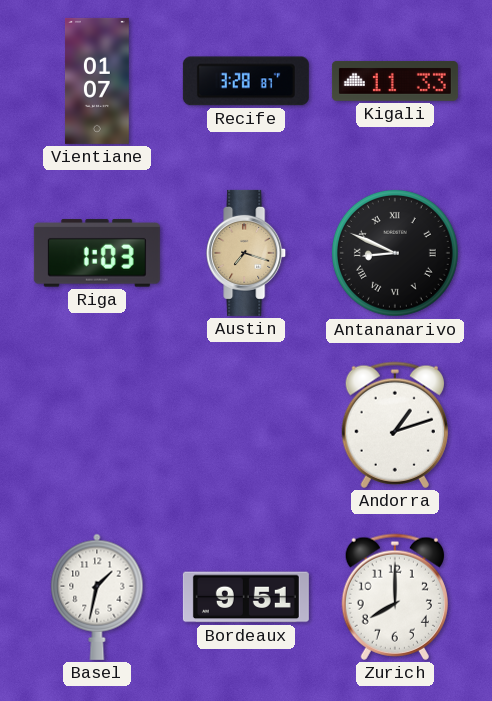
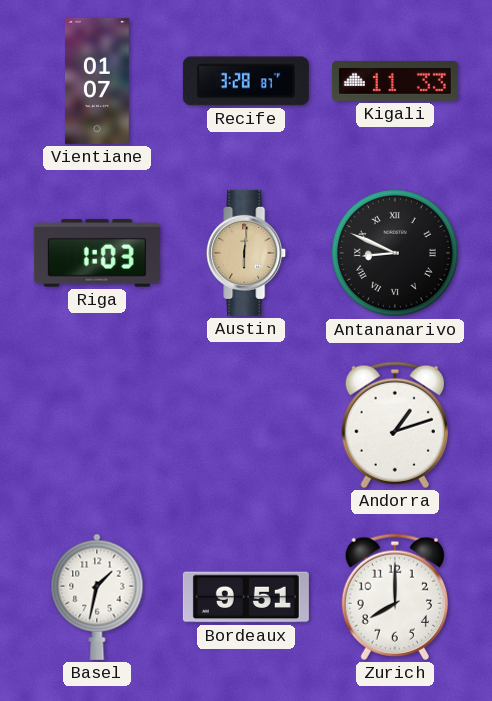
Austin: 7:18 -> 6:01 (247, 253)
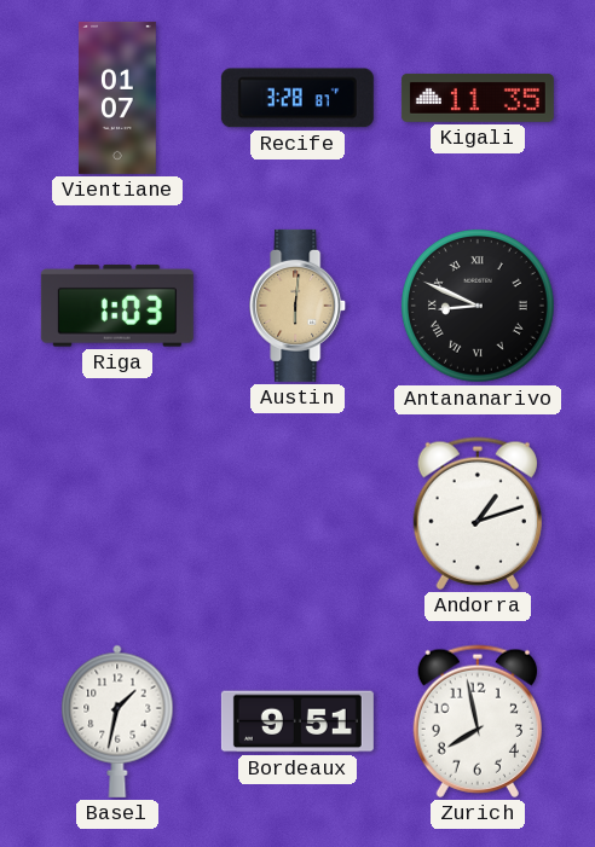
Kigali: 11:33 -> 11:35 (478, 98)
Zurich: 8:00 -> 7:58 (478, 721)
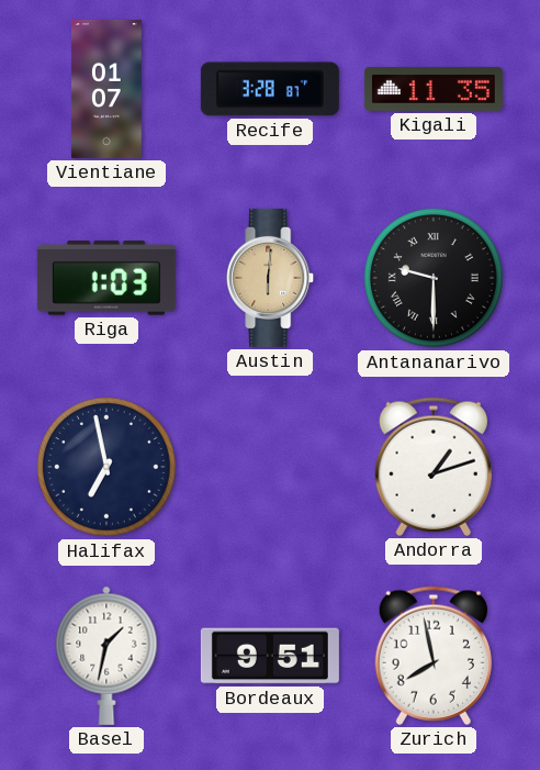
Antananarivo: 8:49 -> 9:30 (434, 278)
Halifax: none -> 6:58 (106, 467)
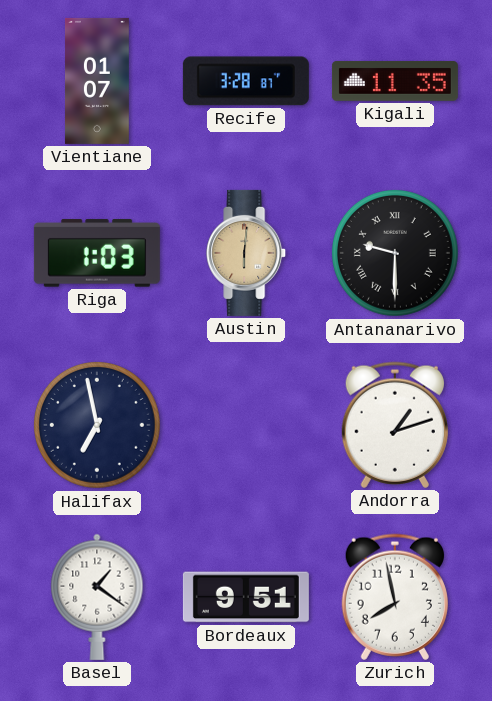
Basel: 1:32 -> 1:21 (97, 597)
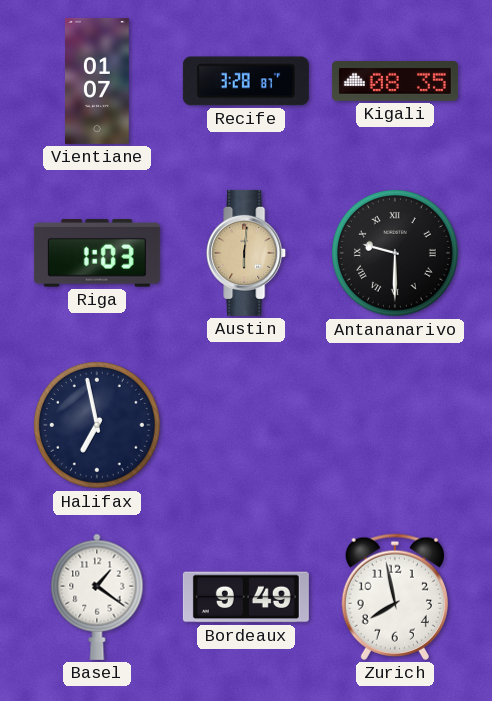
Kigali: 11:35 -> 08:35 (395, 81)
Andorra: 1:12 -> none (395, 425)
Bordeaux: 9:51 -> 9:49 (246, 597)
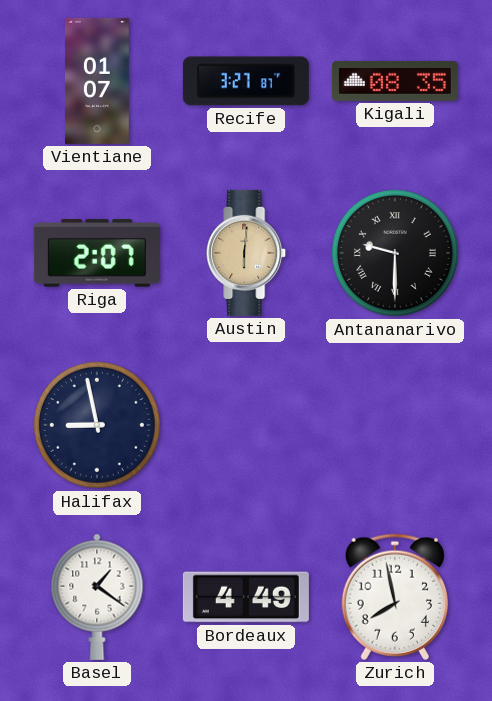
Recife: 3:28 -> 3:27 (246, 81)
Riga: 1:03 -> 2:07 (97, 253)
Halifax: 6:58 -> 8:58 (97, 425)
Bordeaux: 9:49 -> 4:49 (246, 597)
